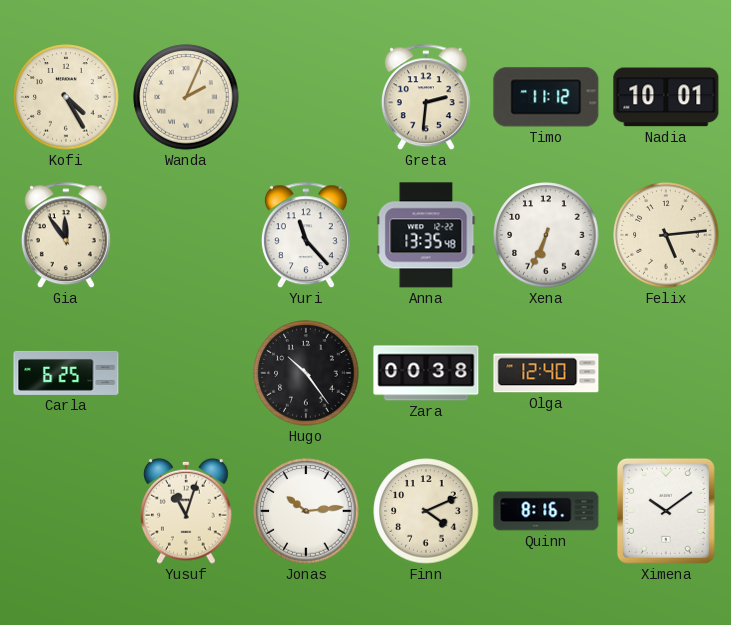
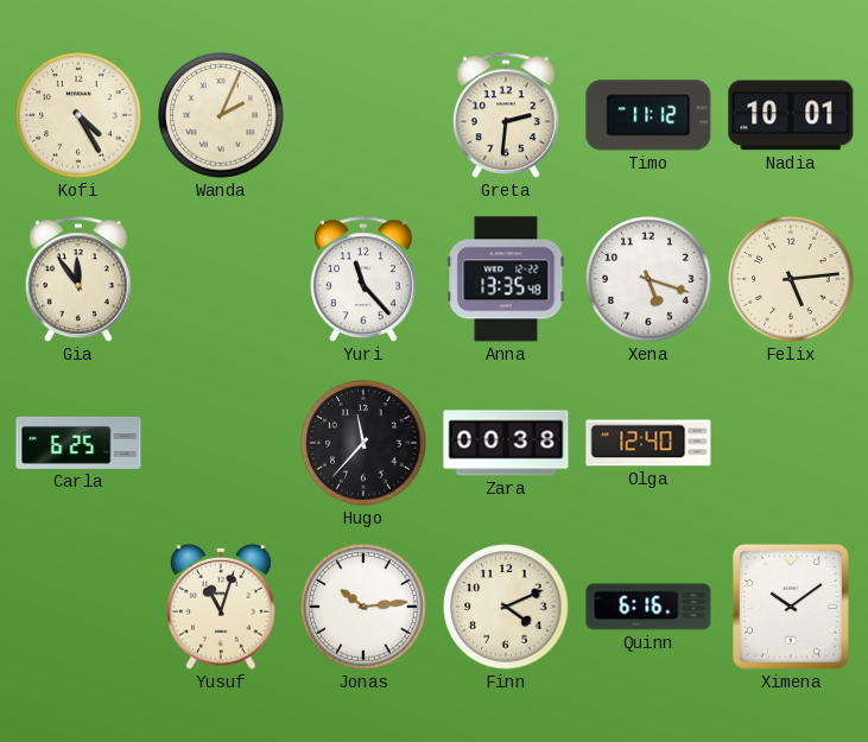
Xena: 6:34 -> 5:18 (648, 279)
Hugo: 10:24 -> 11:37 (363, 443)
Quinn: 8:16 -> 6:16 (648, 607)
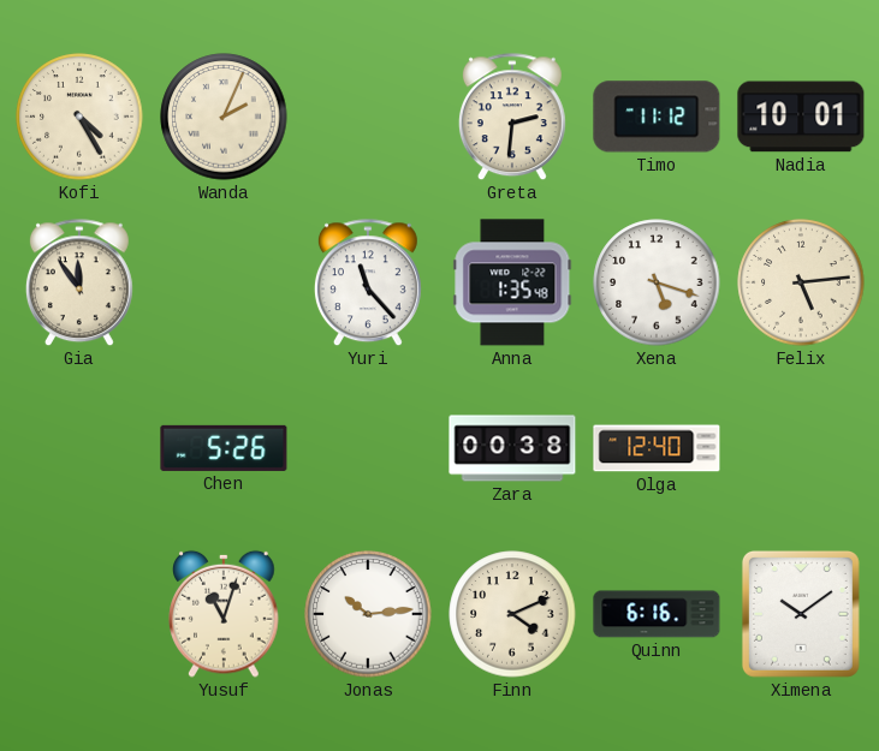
Anna: 13:35 -> 1:35 (512, 282)
Carla: 6:25 -> none (78, 443)
Chen: none -> 5:26 (224, 448)
Hugo: 11:37 -> none (363, 443)
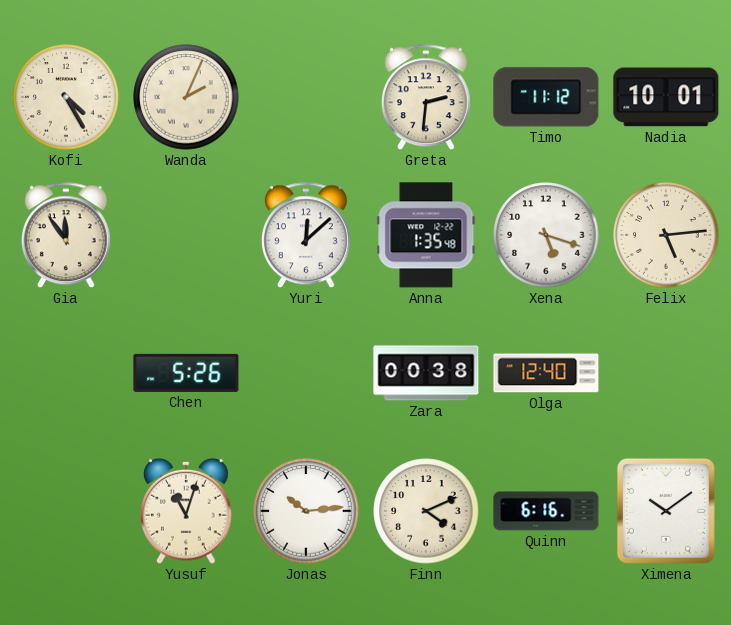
Yuri: 11:23 -> 12:08 (306, 236)
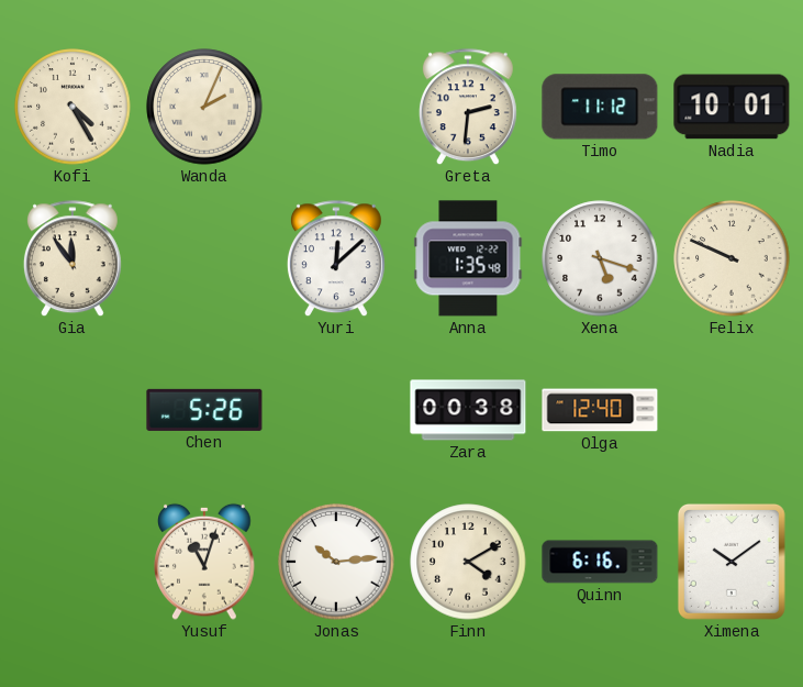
Felix: 5:14 -> 9:49 (732, 258)
Finn: 4:11 -> 4:10 (468, 562)
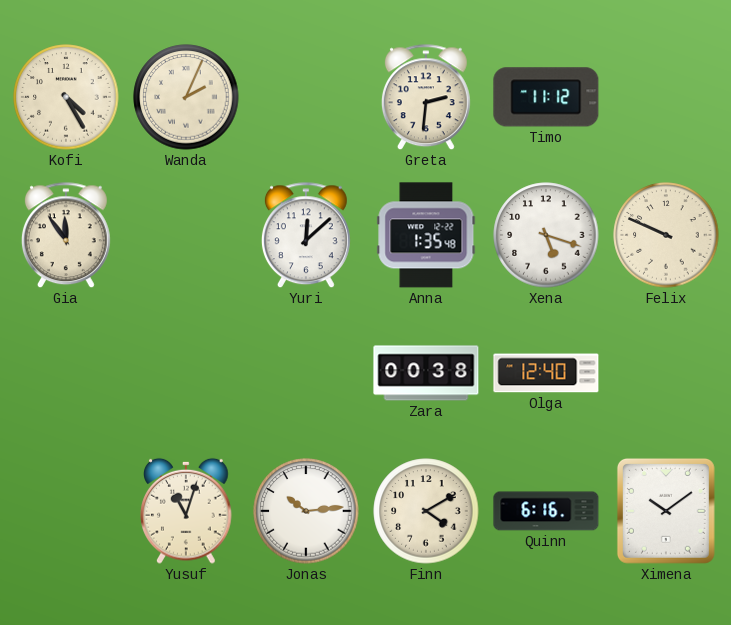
Nadia: 10:01 -> none (732, 107)
Chen: 5:26 -> none (204, 410)
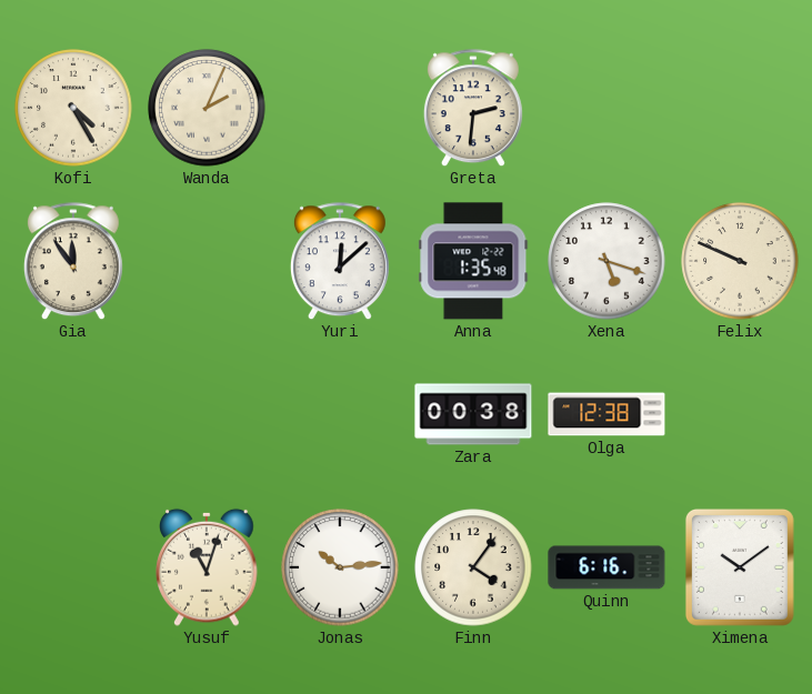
Timo: 11:12 -> none (546, 97)
Olga: 12:40 -> 12:38 (607, 414)
Finn: 4:10 -> 4:06 (473, 567)
